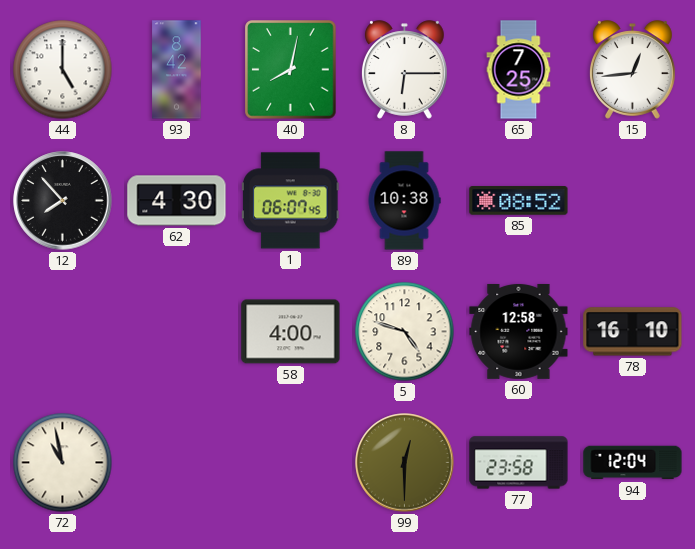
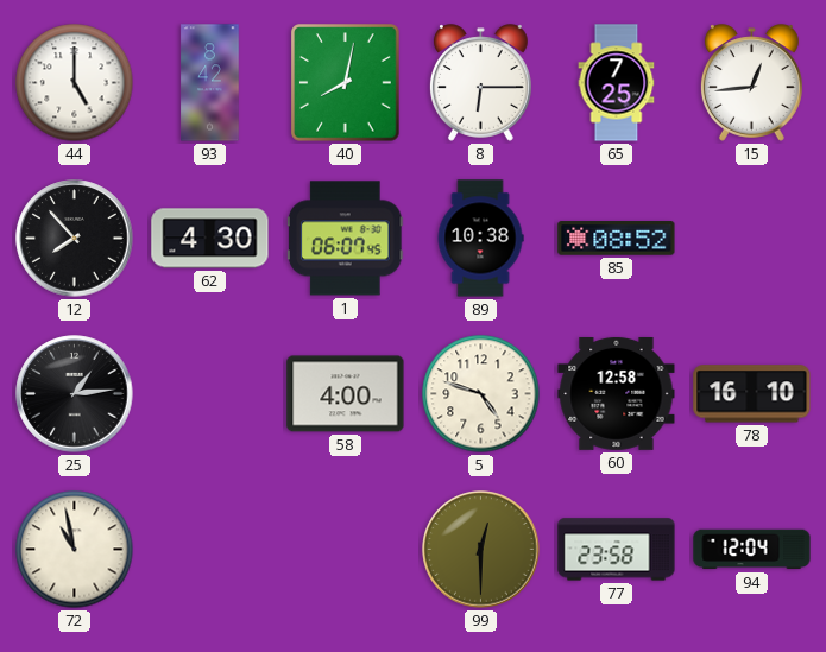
25: none -> 1:14 (75, 394)
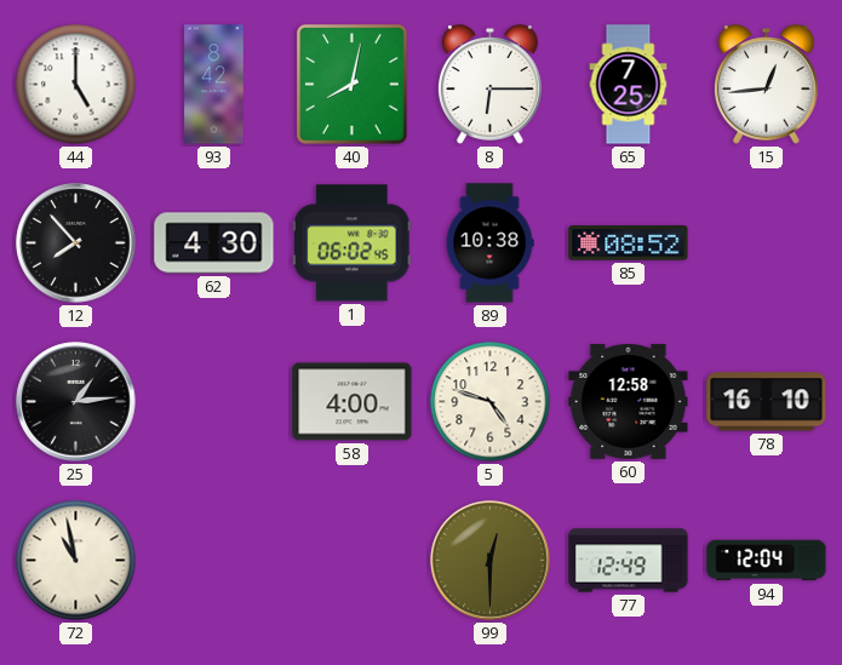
1: 06:07 -> 06:02 (353, 243)
77: 23:58 -> 12:49 (629, 561)
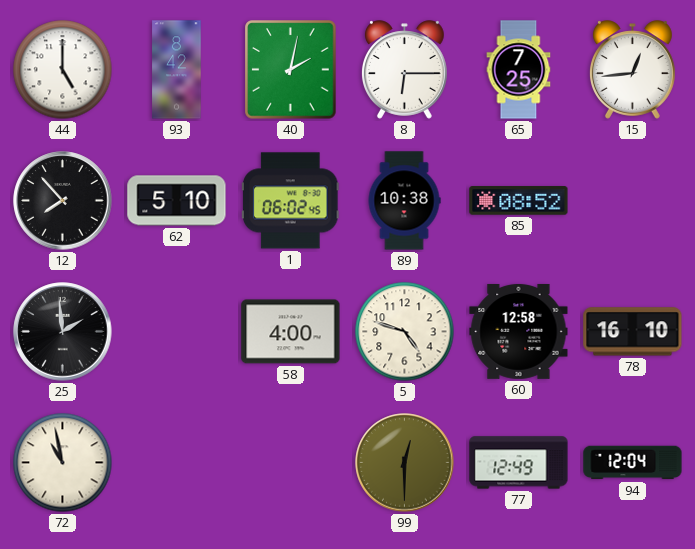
40: 8:02 -> 2:02 (291, 70)
62: 4:30 -> 5:10 (177, 201)
25: 1:14 -> 1:59 (63, 332)
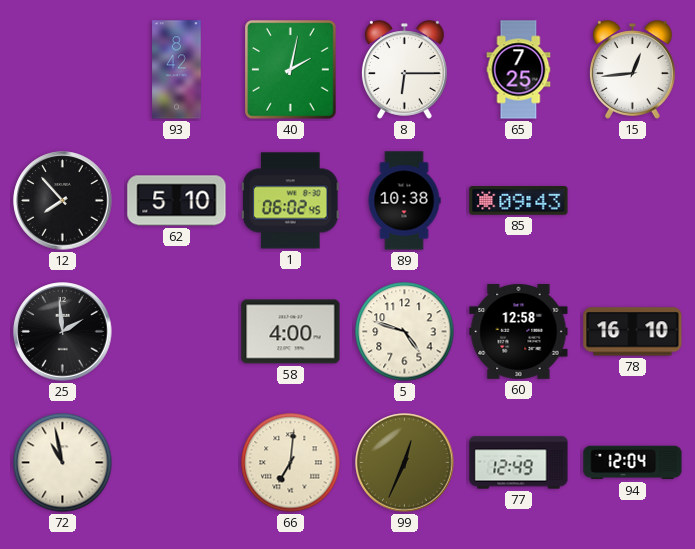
44: 5:00 -> none (63, 70)
85: 08:52 -> 09:43 (519, 201)
66: none -> 7:01 (291, 463)
99: 12:30 -> 12:34 (405, 463)
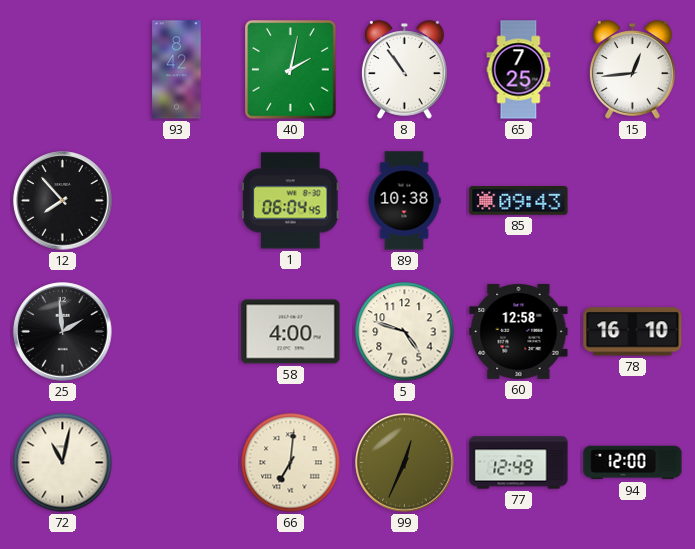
8: 6:15 -> 10:54 (404, 70)
62: 5:10 -> none (177, 201)
1: 06:02 -> 06:04 (291, 201)
72: 10:58 -> 11:02 (63, 463)
94: 12:04 -> 12:00 (633, 463)
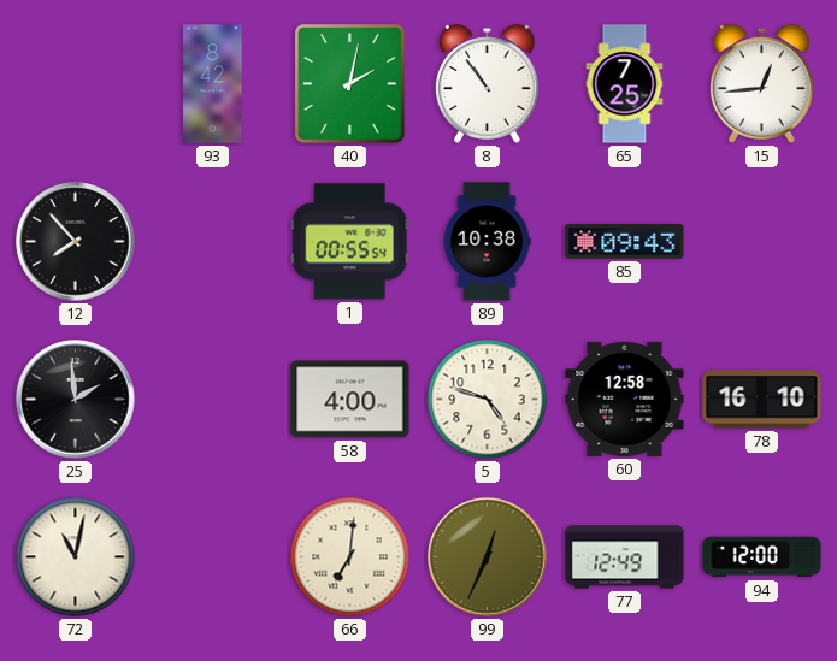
1: 06:04 -> 00:55 (350, 242)
